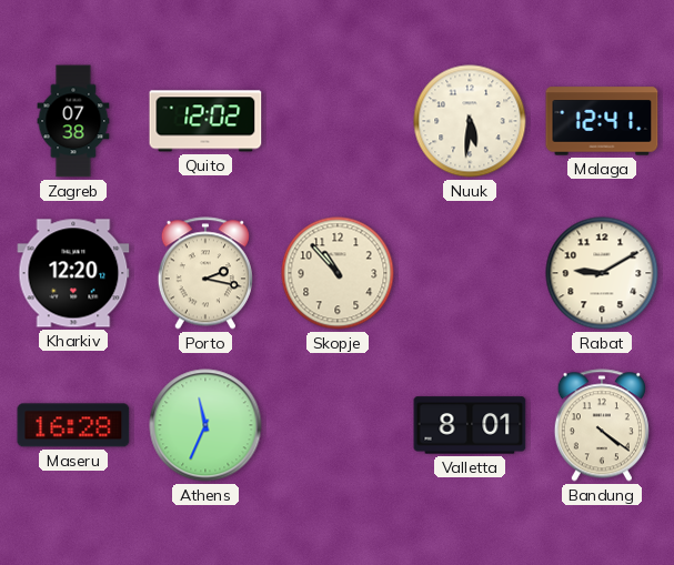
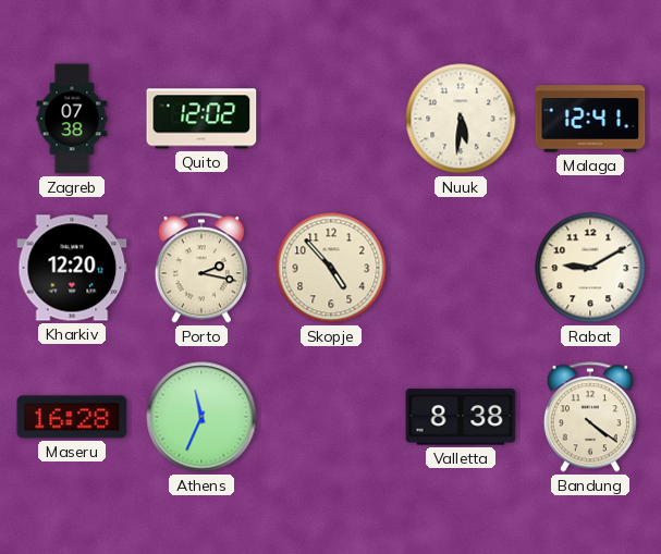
Skopje: 10:53 -> 4:53 (331, 268)
Valletta: 8:01 -> 8:38 (461, 417)
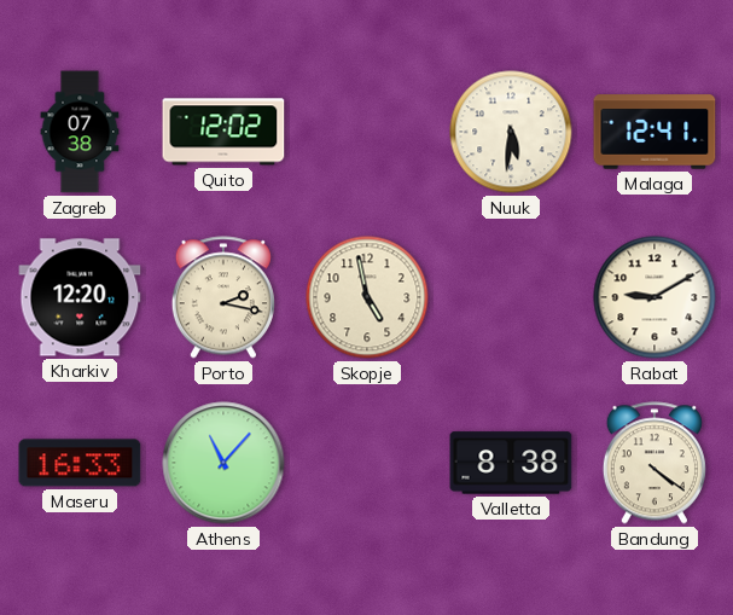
Skopje: 4:53 -> 4:58 (367, 297)
Maseru: 16:28 -> 16:33 (80, 463)
Athens: 11:34 -> 11:07 (223, 463)
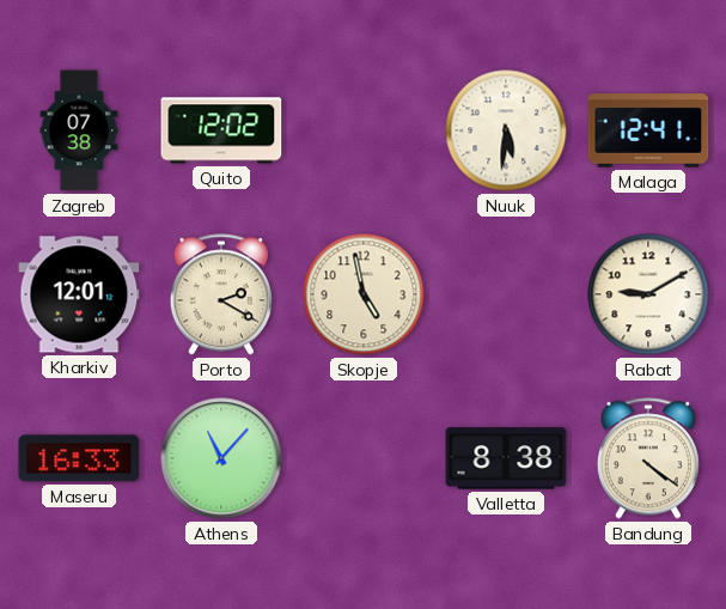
Kharkiv: 12:20 -> 12:01 (79, 294)
Porto: 2:17 -> 2:20 (221, 294)
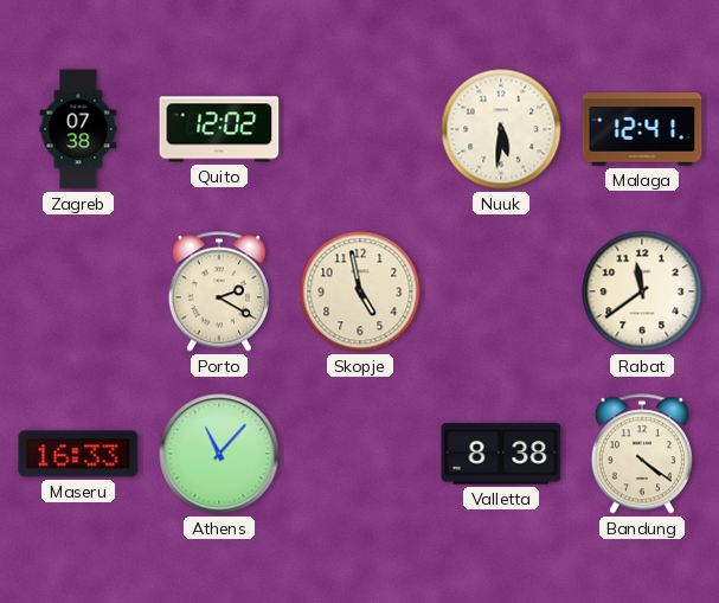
Kharkiv: 12:01 -> none (79, 294)
Rabat: 9:10 -> 11:39 (642, 291)
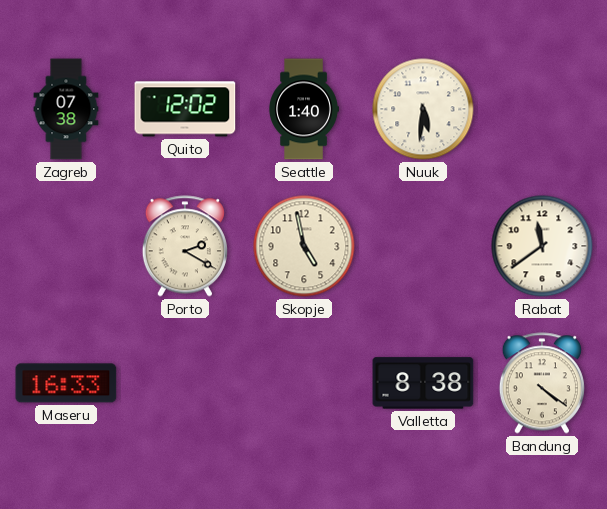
Seattle: none -> 1:40 (304, 109)
Malaga: 12:41 -> none (642, 129)
Athens: 11:07 -> none (219, 454)
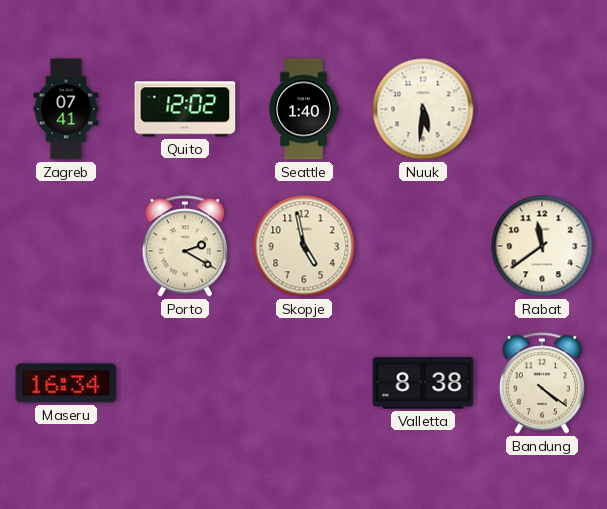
Zagreb: 07:38 -> 07:41 (66, 109)
Maseru: 16:33 -> 16:34 (66, 383)
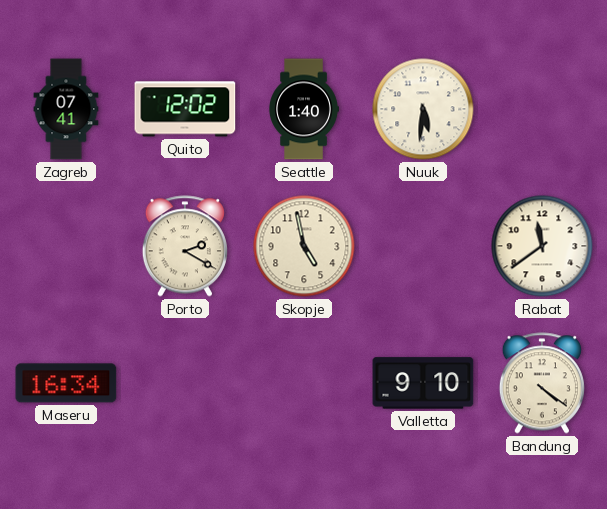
Valletta: 8:38 -> 9:10 (423, 383)
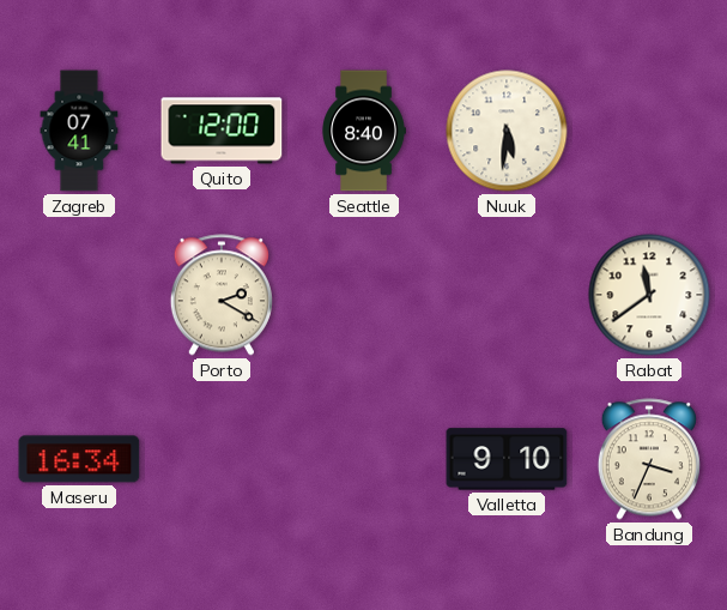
Quito: 12:02 -> 12:00 (222, 131)
Seattle: 1:40 -> 8:40 (364, 131)
Skopje: 4:58 -> none (304, 246)
Bandung: 4:21 -> 3:34 (649, 459)
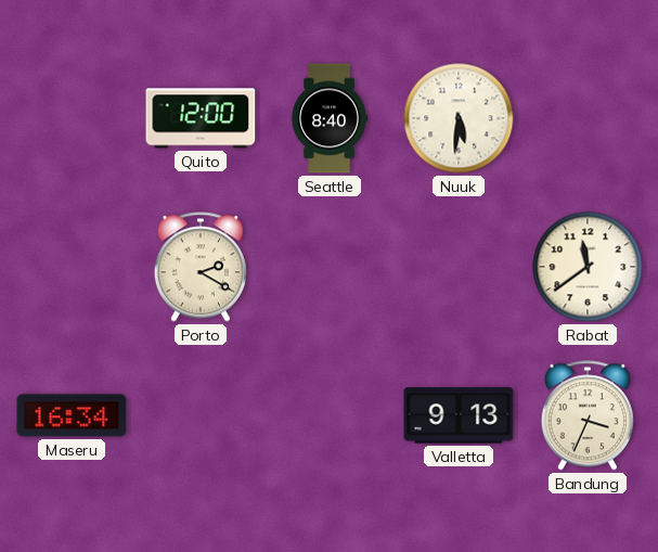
Zagreb: 07:41 -> none (79, 131)
Valletta: 9:10 -> 9:13 (459, 415)
